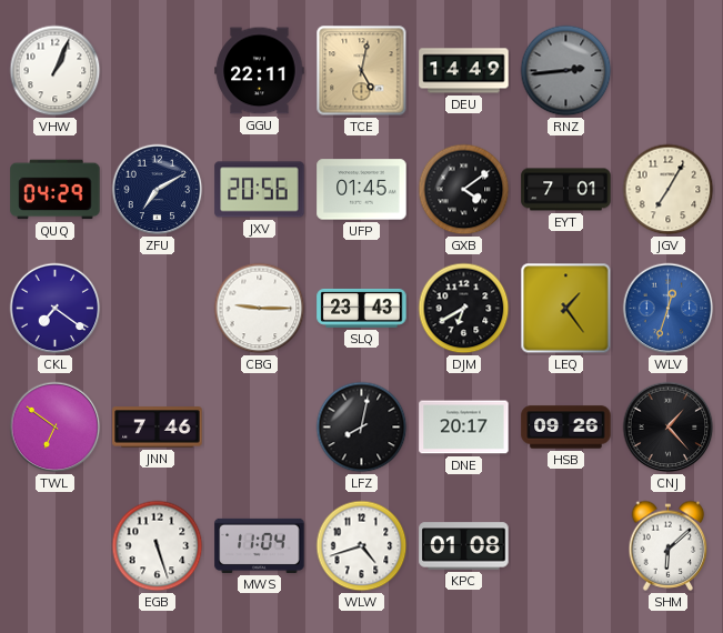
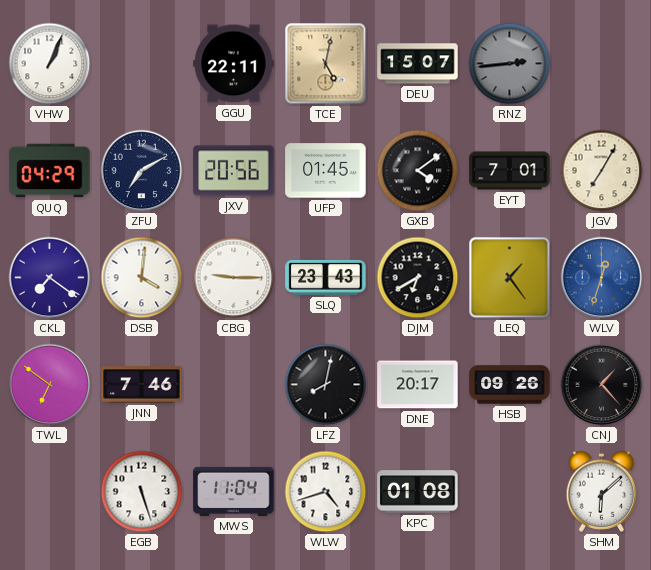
DEU: 14:49 -> 15:07 (418, 64)
DSB: none -> 4:01 (142, 278)
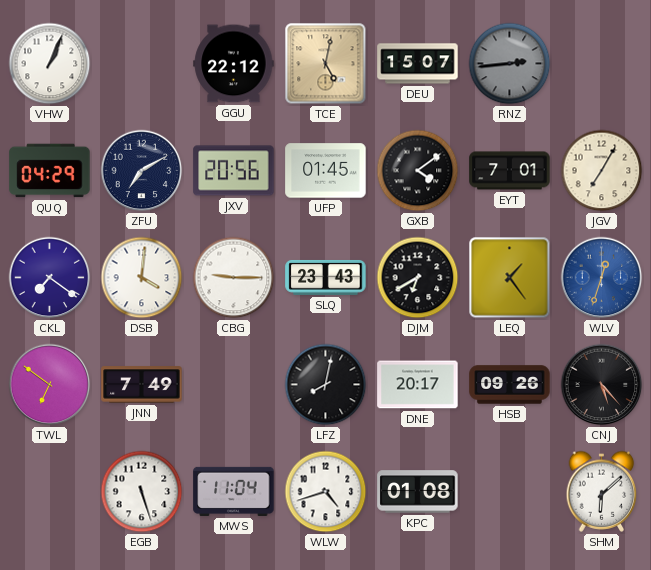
GGU: 22:11 -> 22:12 (234, 64)
JNN: 7:46 -> 7:49 (142, 385)
CNJ: 1:23 -> 5:23 (602, 385)
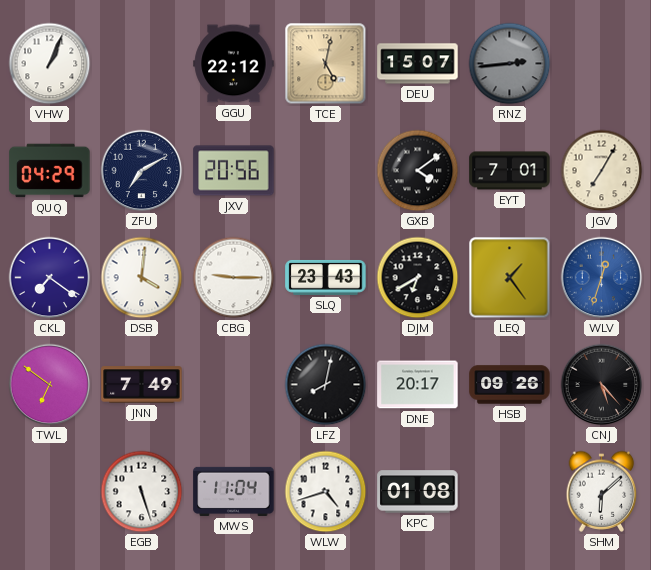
UFP: 01:45 -> none (326, 171)
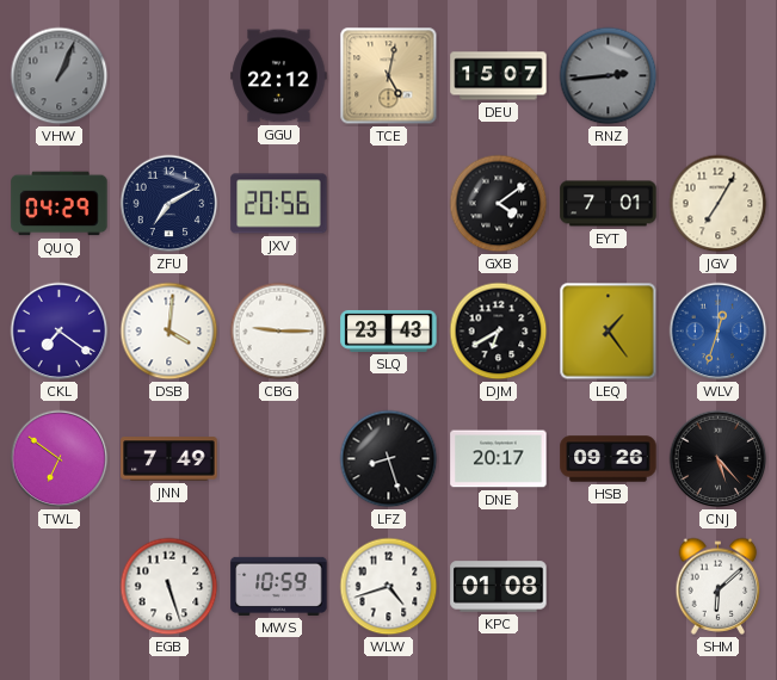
VHW dial: white -> grey (60, 76)
LFZ: 8:02 -> 8:27 (389, 459)
MWS: 11:04 -> 10:59 (279, 586)
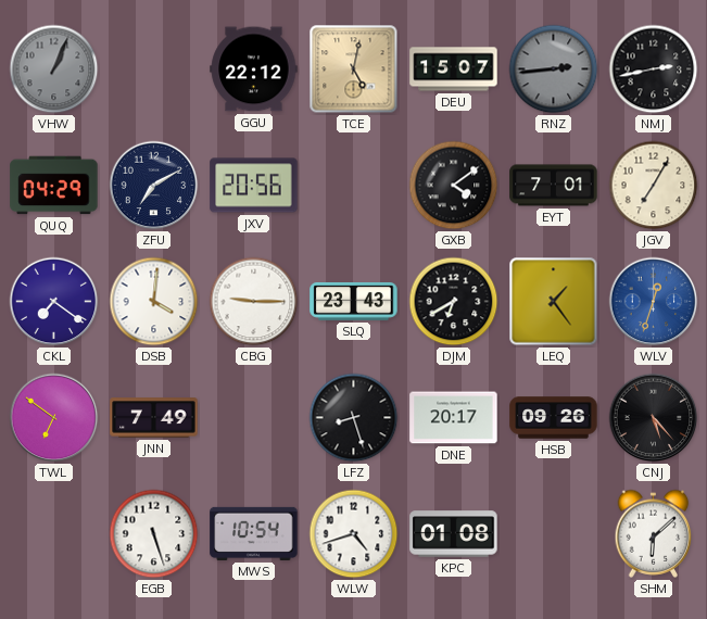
NMJ: none -> 2:43 (654, 70)
MWS: 10:59 -> 10:54 (254, 533)
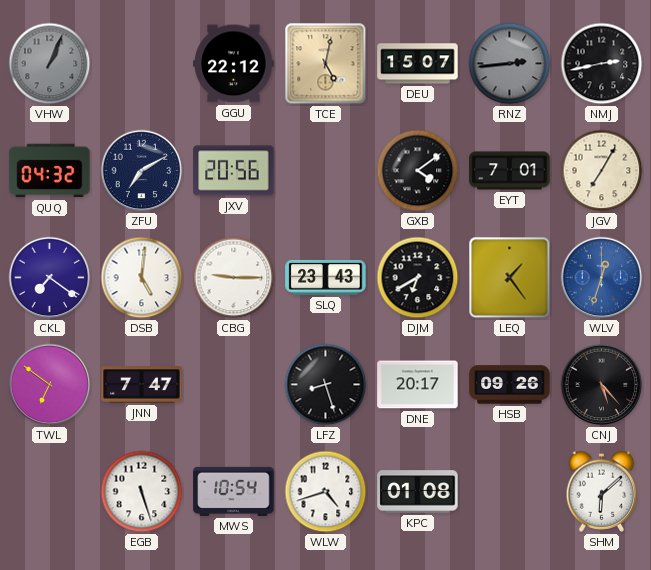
QUQ: 04:29 -> 04:32 (50, 171)
DSB: 4:01 -> 5:01 (142, 278)
JNN: 7:49 -> 7:47 (142, 385)
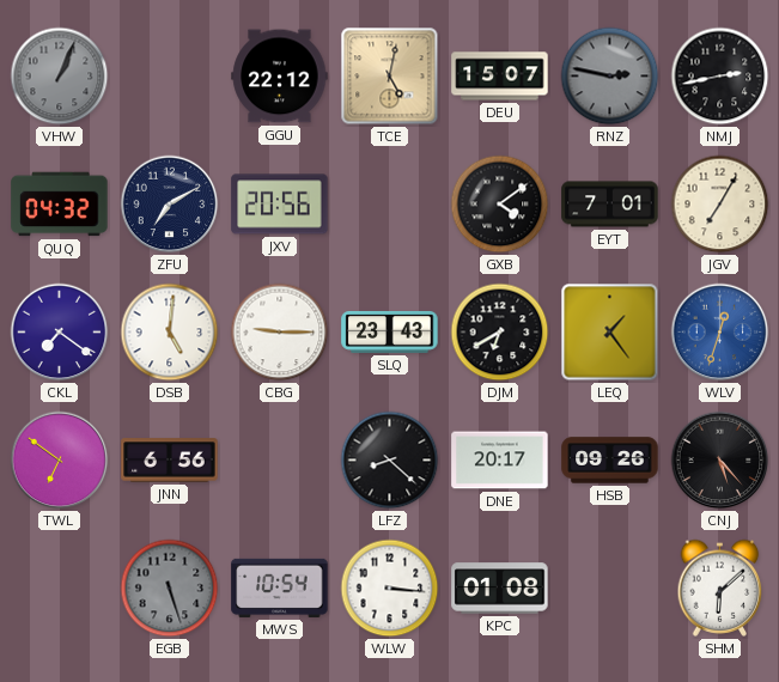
RNZ: 2:44 -> 2:47 (610, 77)
JNN: 7:47 -> 6:56 (170, 461)
LFZ: 8:27 -> 8:22 (390, 461)
EGB dial: white -> grey (170, 589)
WLW: 4:42 -> 3:16 (390, 589)
